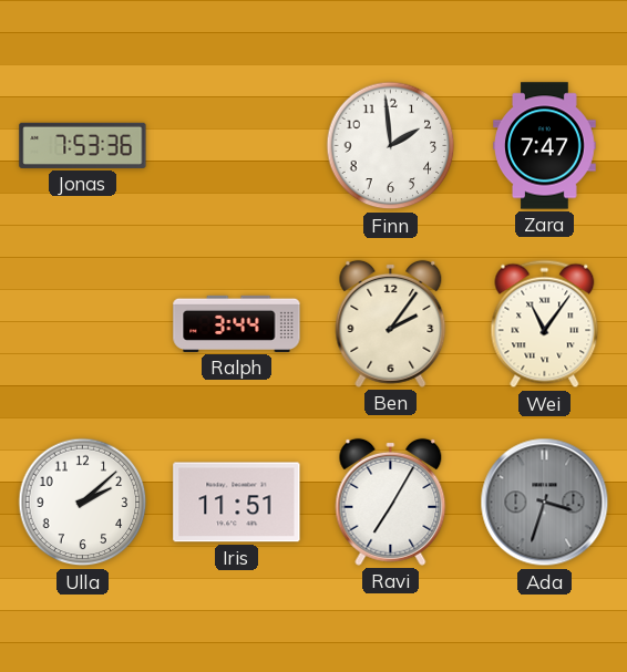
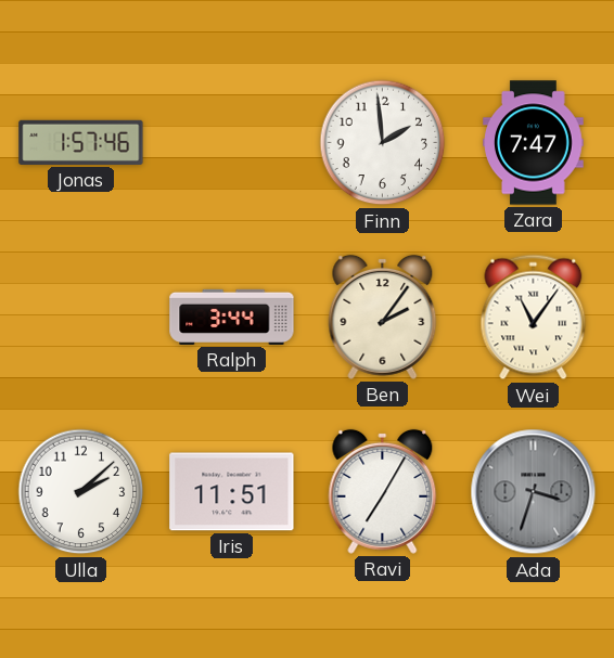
Jonas: 7:53 -> 1:57 (81, 142)
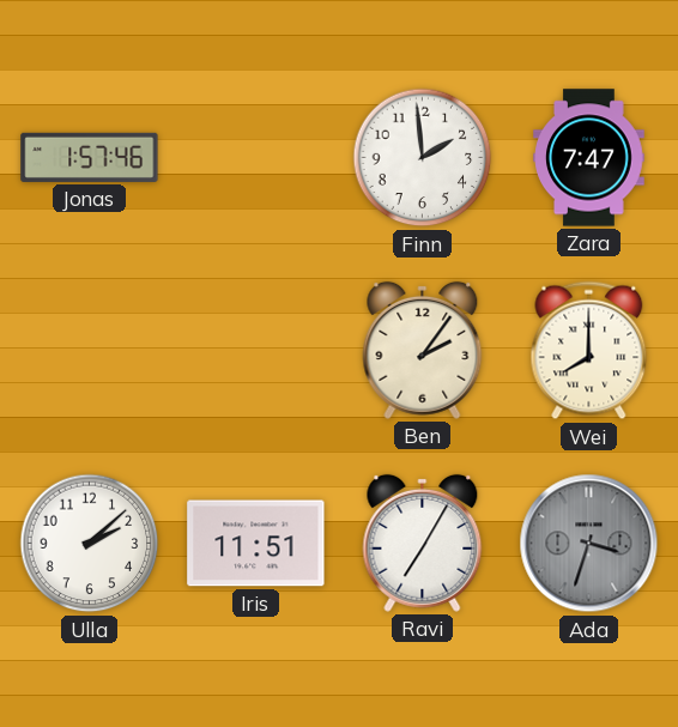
Ralph: 3:44 -> none (232, 317)
Wei: 11:06 -> 8:00 (589, 351)
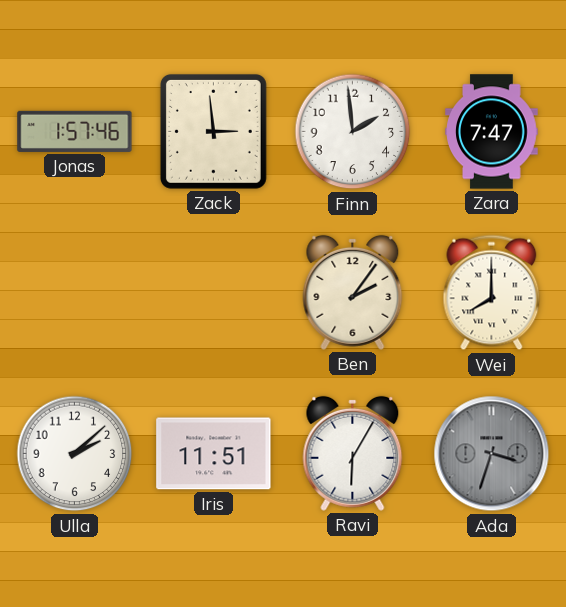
Zack: none -> 2:59 (213, 131)
Ravi: 7:05 -> 6:05 (353, 453)
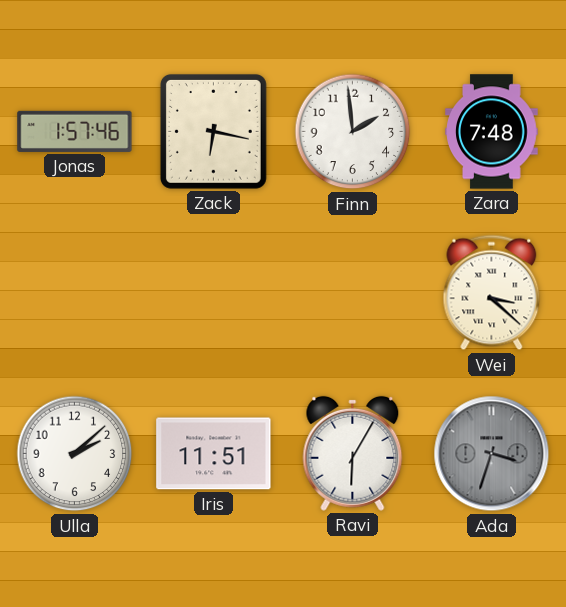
Zack: 2:59 -> 6:17 (213, 131)
Zara: 7:47 -> 7:48 (492, 132)
Ben: 2:06 -> none (353, 292)
Wei: 8:00 -> 3:22 (492, 293)
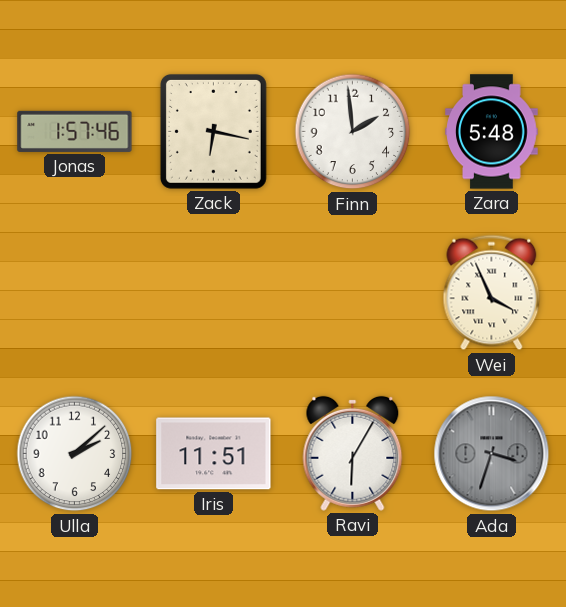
Zara: 7:48 -> 5:48 (492, 132)
Wei: 3:22 -> 3:56 (492, 293)
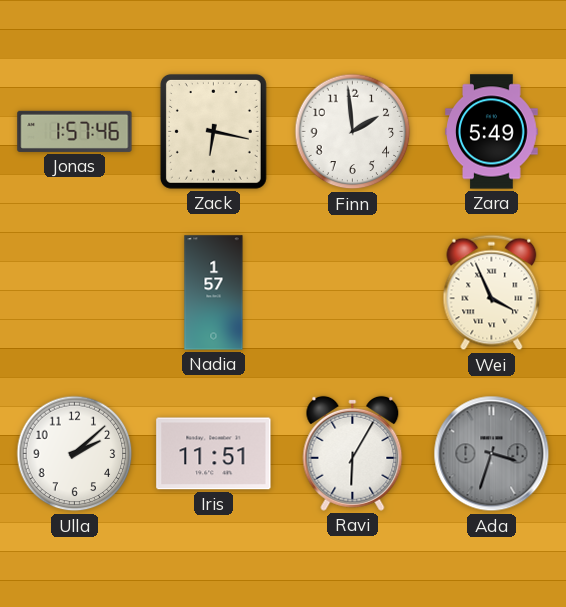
Zara: 5:48 -> 5:49 (492, 132)
Nadia: none -> 1:57 (214, 293)
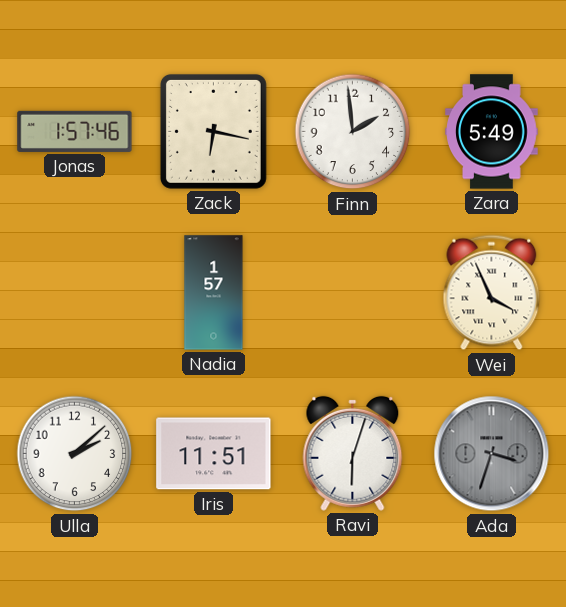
Ravi: 6:05 -> 6:03 (353, 453)
